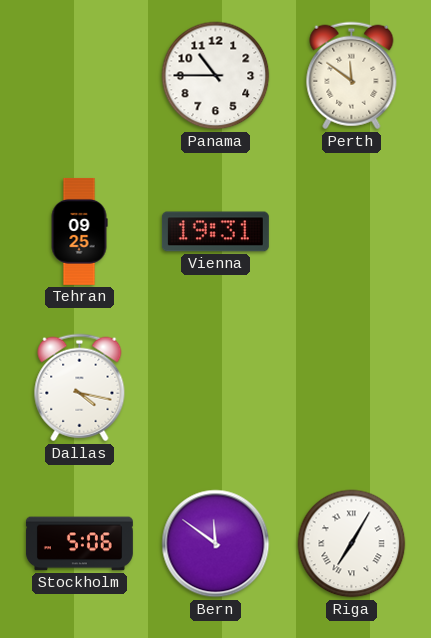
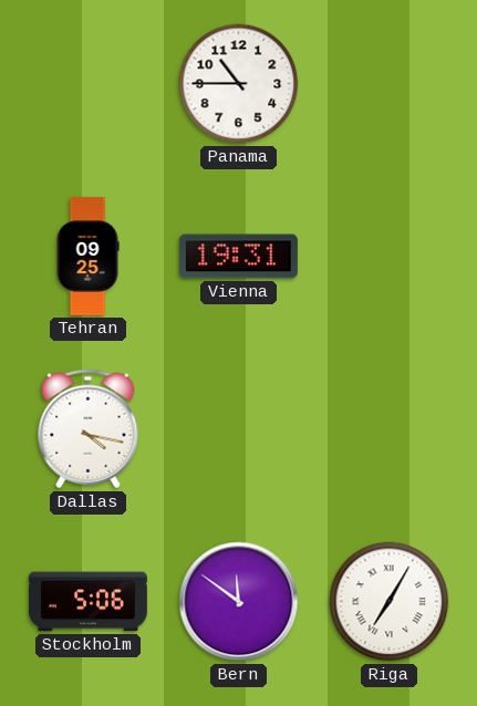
Perth: 11:51 -> none (352, 76)
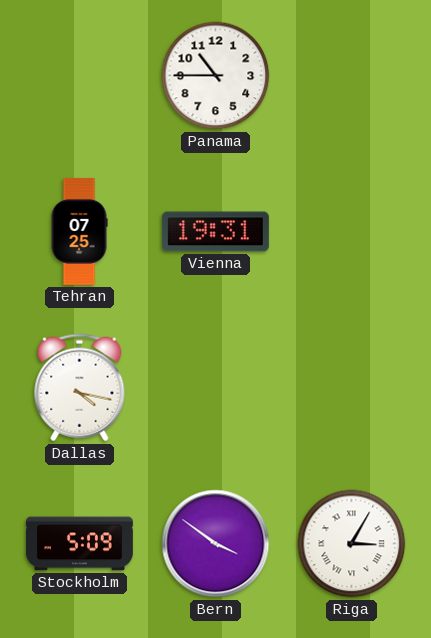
Tehran: 09:25 -> 07:25 (79, 231)
Stockholm: 5:06 -> 5:09 (79, 544)
Bern: 11:51 -> 3:51 (216, 544)
Riga: 7:05 -> 3:05 (352, 544)
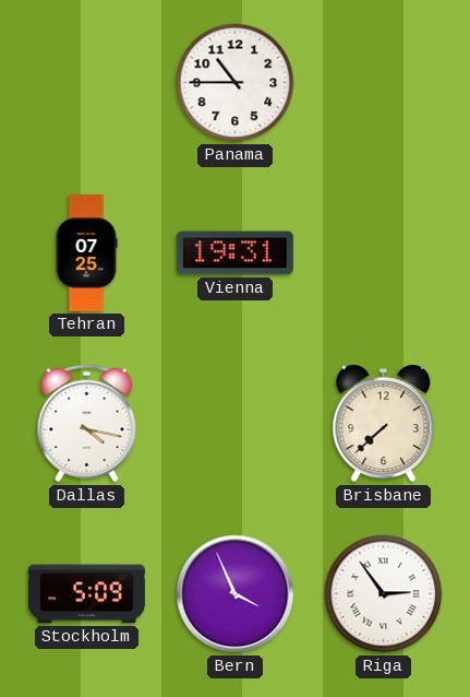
Brisbane: none -> 7:38 (384, 424)
Bern: 3:51 -> 3:56 (236, 594)
Riga: 3:05 -> 2:54 (384, 594)
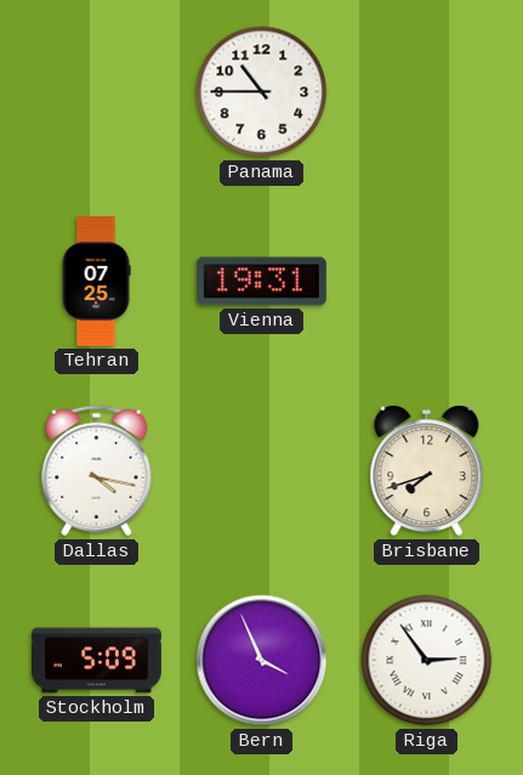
Brisbane: 7:38 -> 7:42 (427, 471)
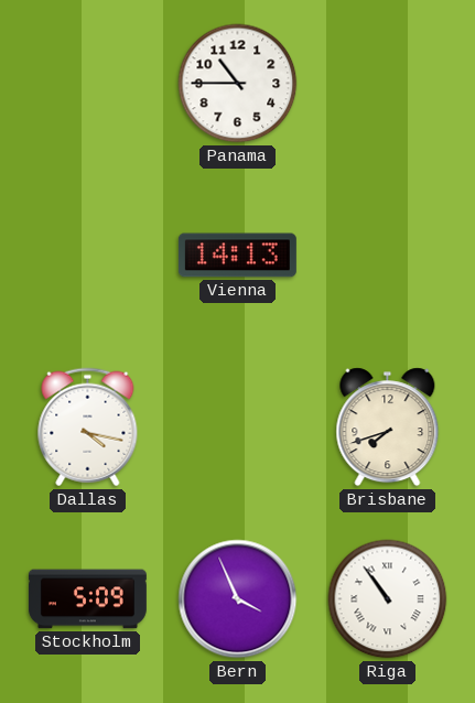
Tehran: 07:25 -> none (96, 281)
Vienna: 19:31 -> 14:13 (237, 256)
Riga: 2:54 -> 10:54 (388, 599)
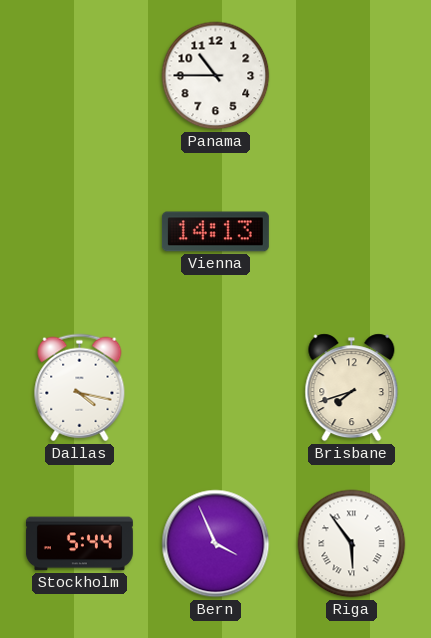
Stockholm: 5:09 -> 5:44 (79, 544)
Riga: 10:54 -> 5:54 (352, 544)
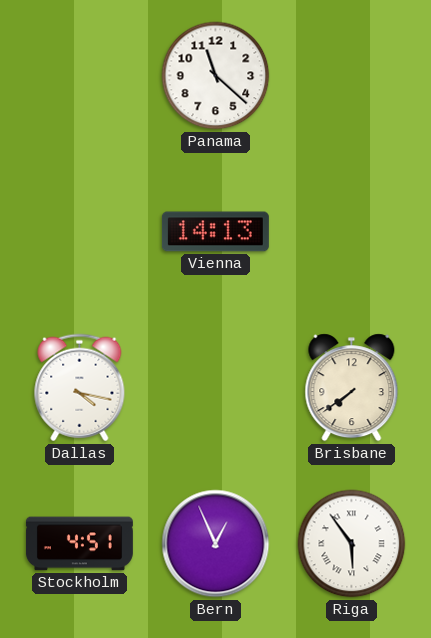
Panama: 10:45 -> 11:22 (216, 76)
Brisbane: 7:42 -> 7:39 (352, 388)
Stockholm: 5:44 -> 4:51 (79, 544)
Bern: 3:56 -> 12:56 (216, 544)
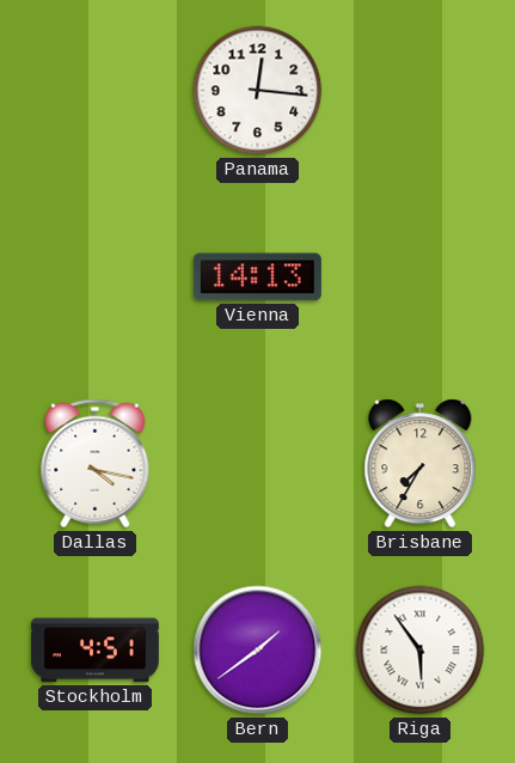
Panama: 11:22 -> 12:16 (258, 91)
Brisbane: 7:39 -> 7:35 (421, 464)
Bern: 12:56 -> 1:39 (258, 651)
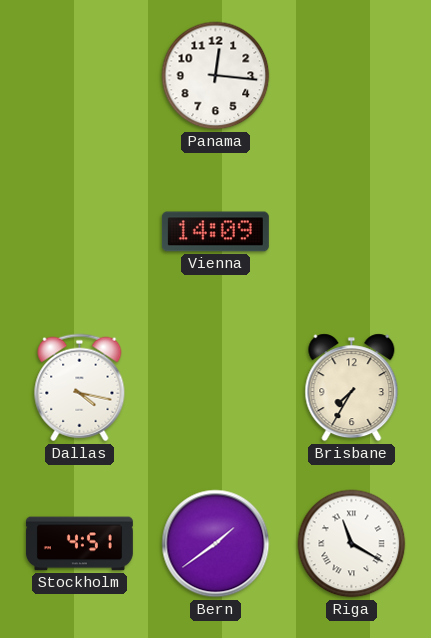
Vienna: 14:13 -> 14:09 (215, 232)
Riga: 5:54 -> 11:20 (352, 544)
